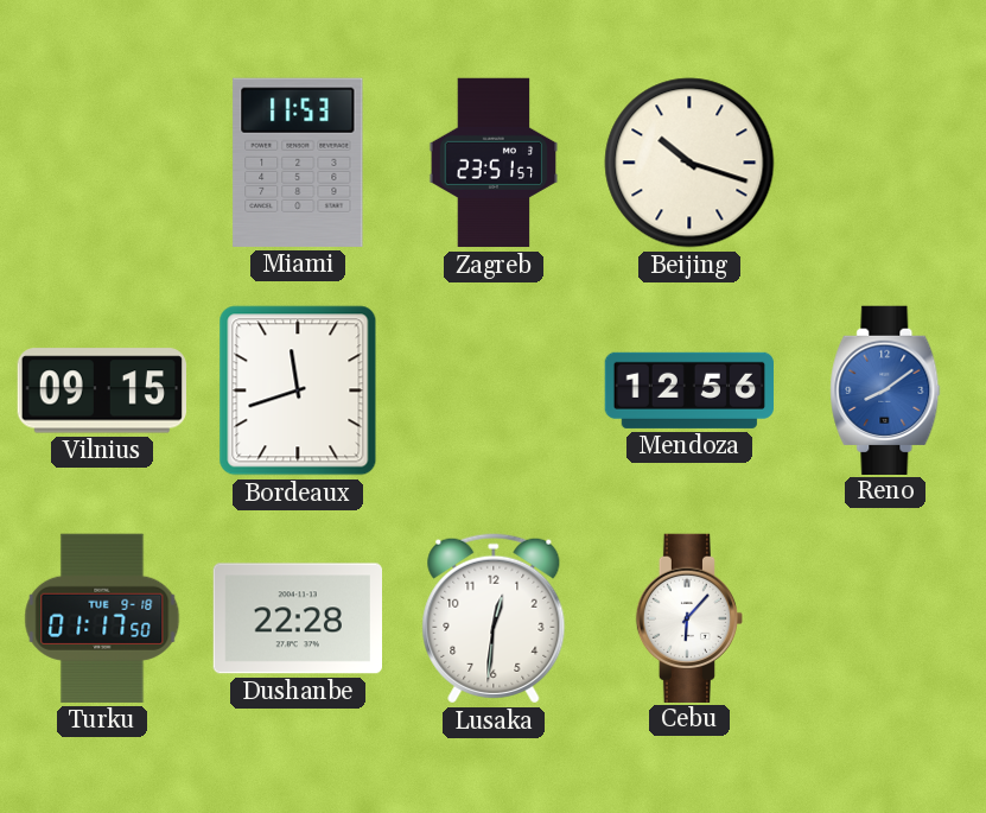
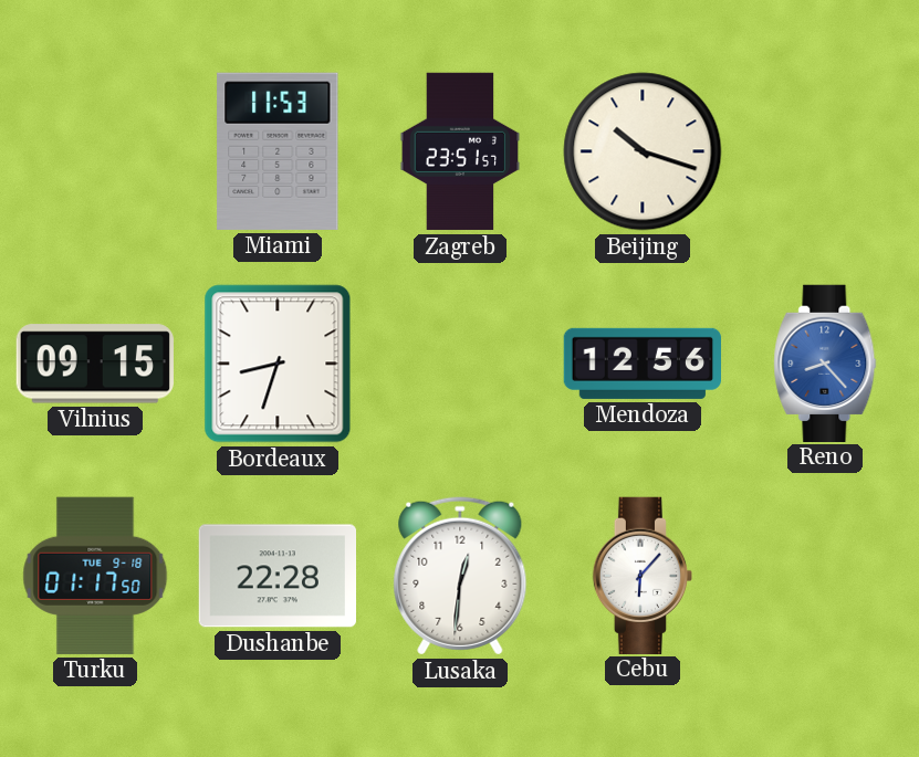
Bordeaux: 11:42 -> 8:33 (278, 364)
Reno: 8:09 -> 8:23 (825, 362)
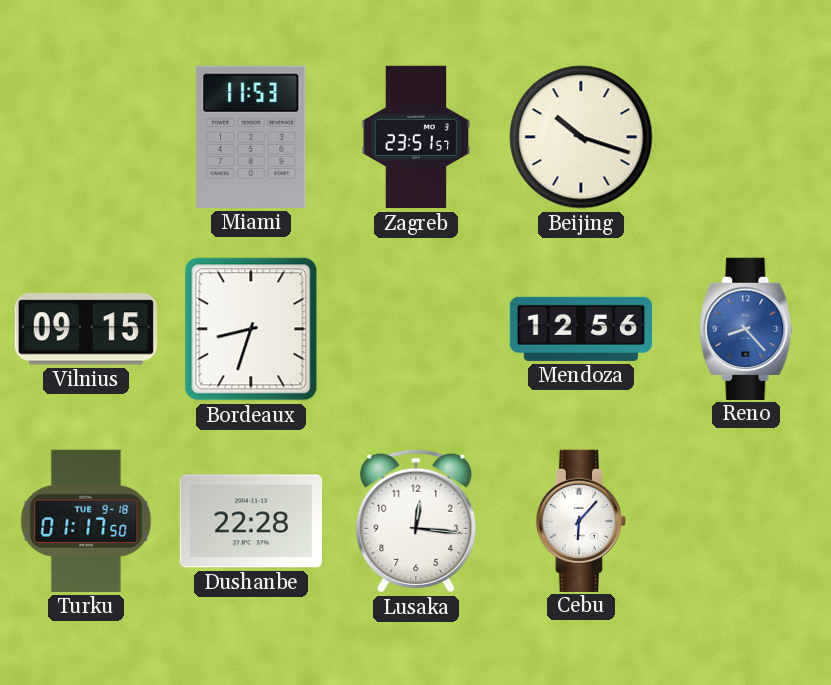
Lusaka: 12:31 -> 12:16 (416, 521)
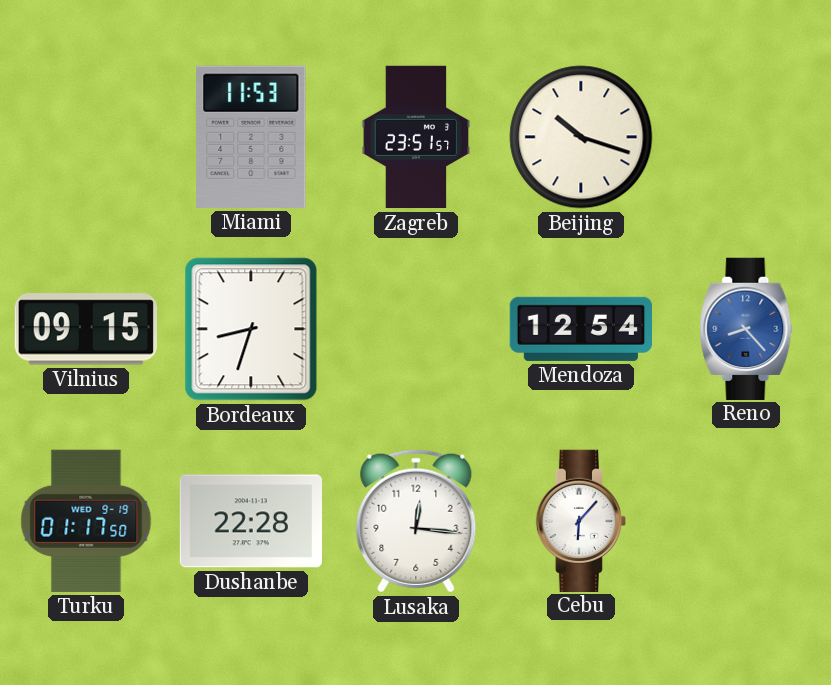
Mendoza: 12:56 -> 12:54 (580, 329)
Turku date: TUE 9-18 -> WED 9-19 (86, 521)
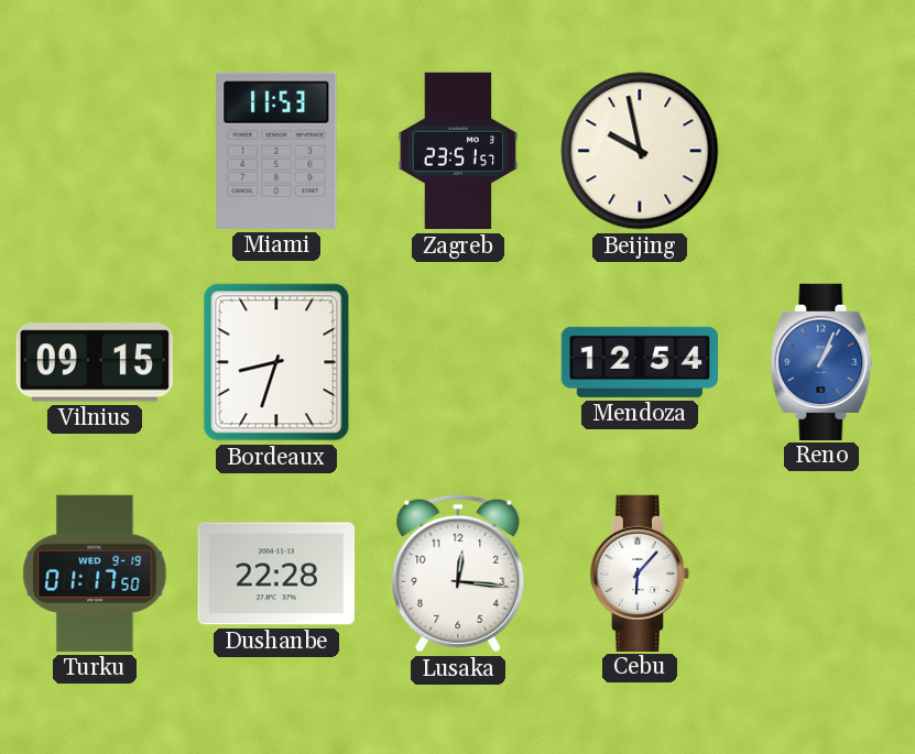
Beijing: 10:18 -> 9:58 (640, 151)
Reno: 8:23 -> 1:04 (821, 361)
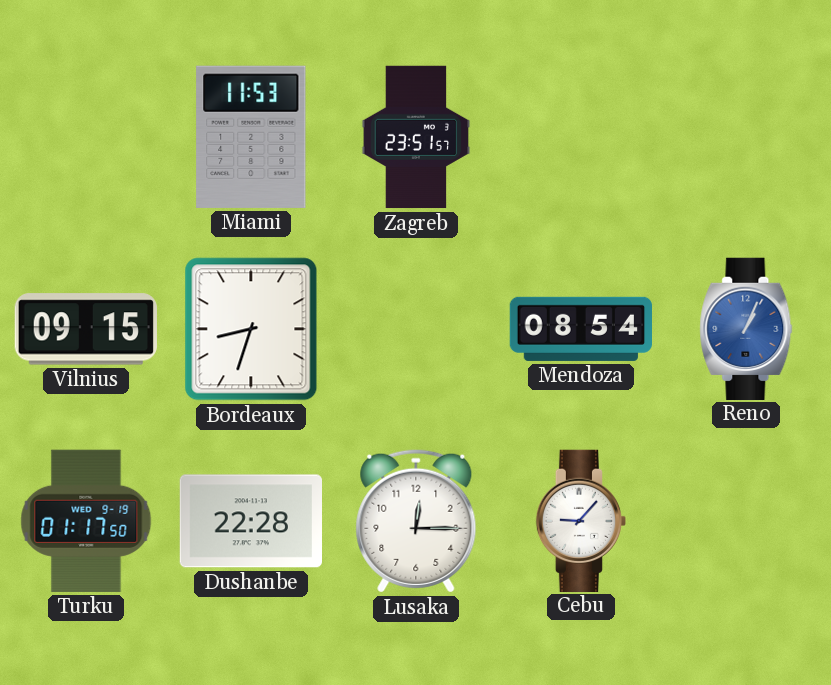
Beijing: 9:58 -> none (640, 151)
Mendoza: 12:54 -> 08:54 (580, 329)
Lusaka: 12:16 -> 12:15 (416, 521)
Cebu: 6:07 -> 9:07 (580, 520)
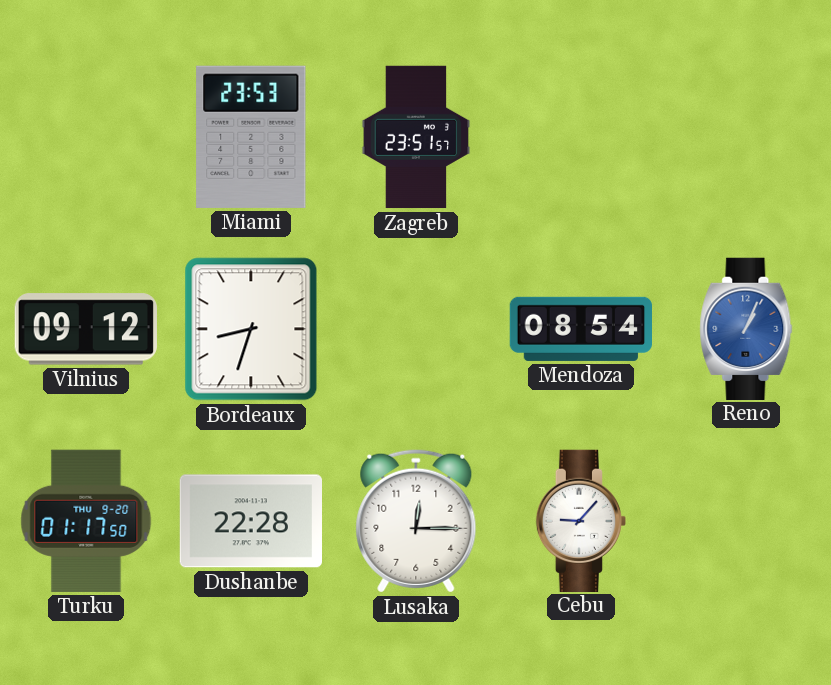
Miami: 11:53 -> 23:53 (251, 137)
Vilnius: 09:15 -> 09:12 (86, 329)
Turku date: WED 9-19 -> THU 9-20 (86, 521)
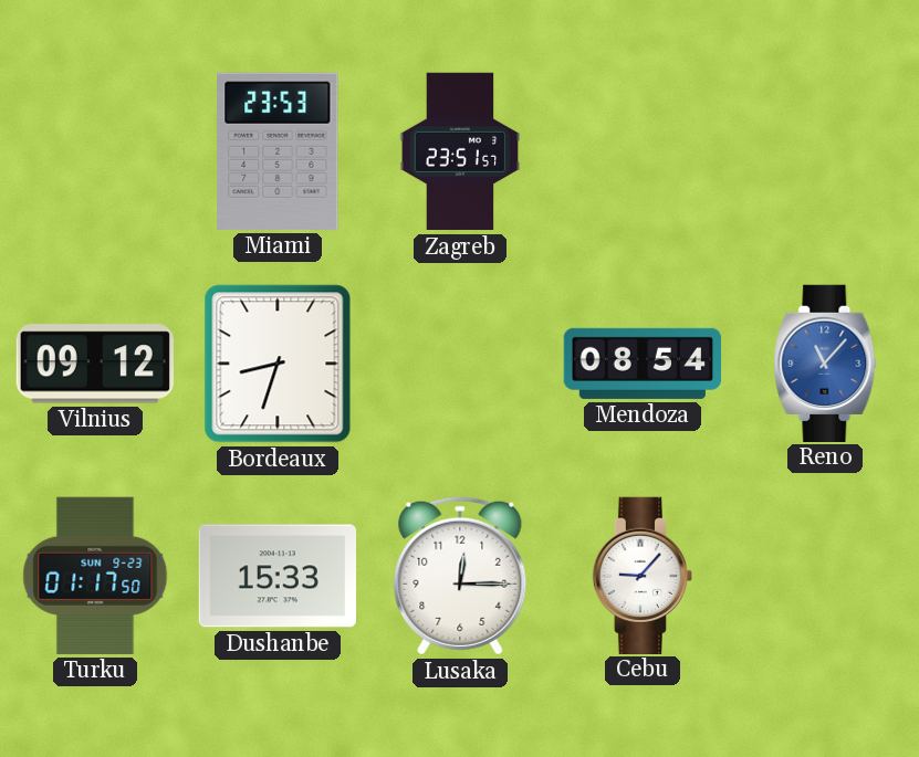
Reno: 1:04 -> 11:07 (825, 362)
Turku date: THU 9-20 -> SUN 9-23 (95, 576)
Dushanbe: 22:28 -> 15:33 (276, 576)
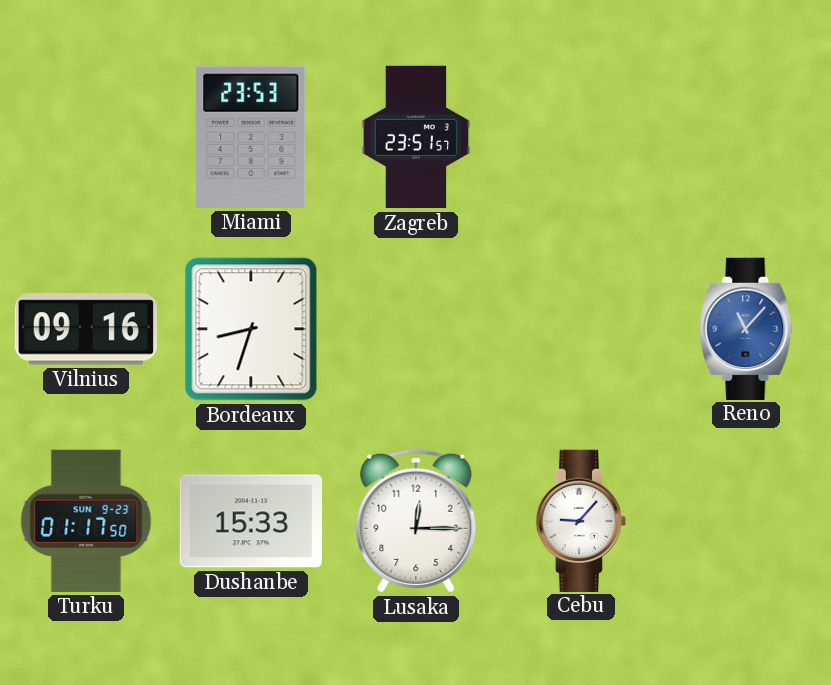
Vilnius: 09:12 -> 09:16 (86, 329)
Mendoza: 08:54 -> none (641, 364)
